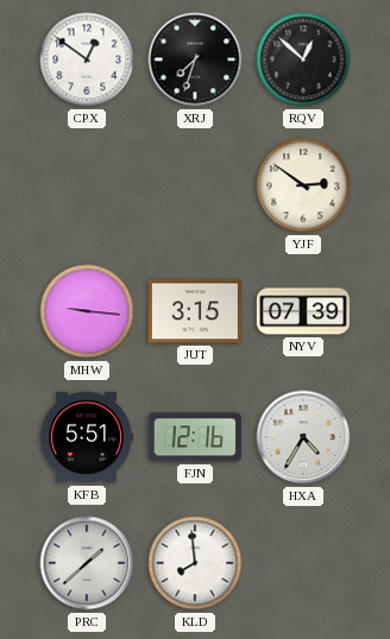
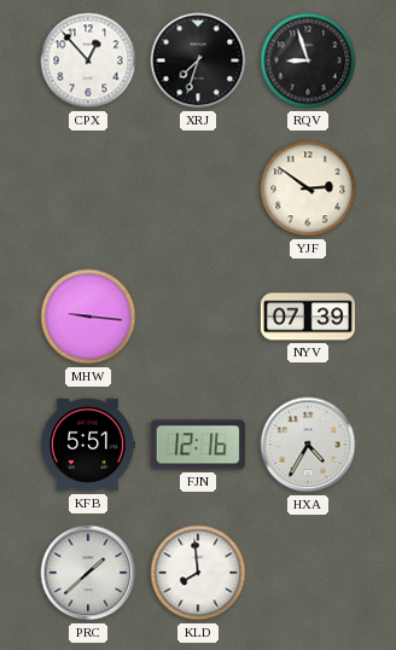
CPX: 12:51 -> 12:53 (88, 60)
RQV: 12:52 -> 8:57 (308, 60)
JUT: 3:15 -> none (195, 311)
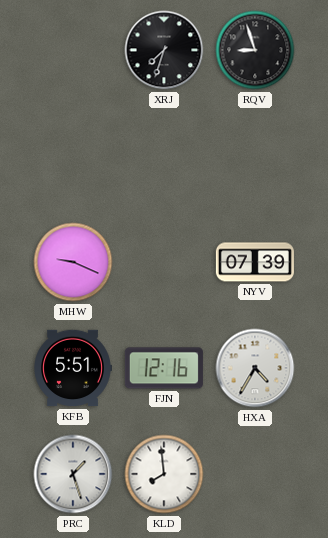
CPX: 12:53 -> none (88, 60)
YJF: 2:51 -> none (308, 188)
MHW: 9:16 -> 9:19 (73, 262)
PRC: 1:38 -> 1:27 (73, 474)
